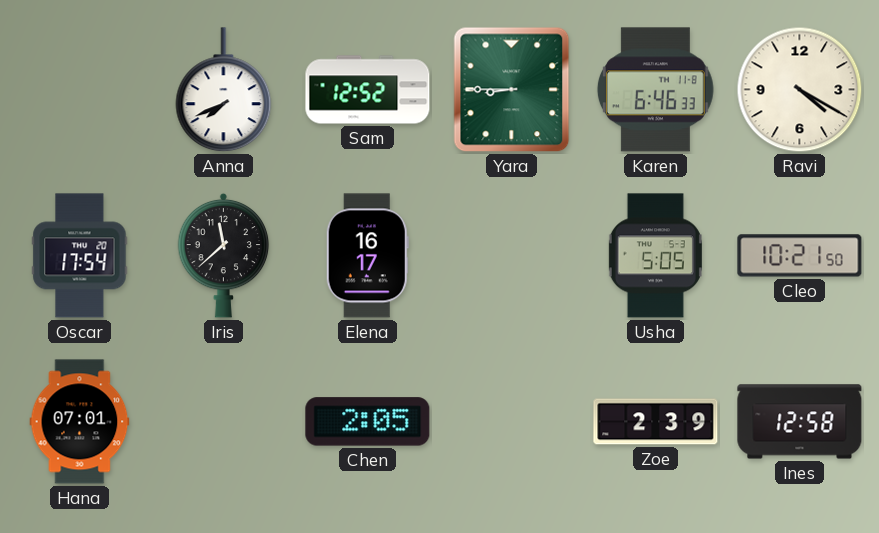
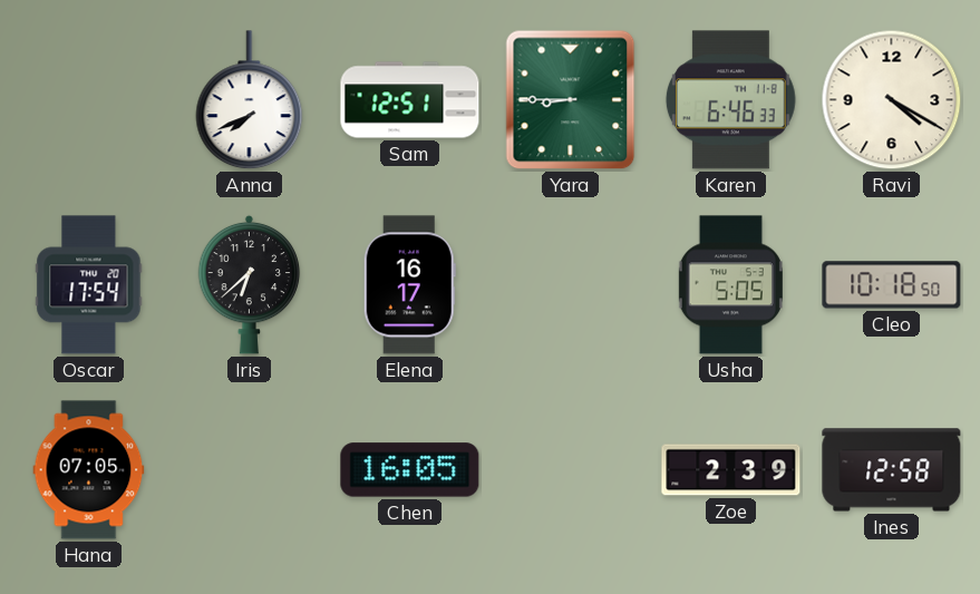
Sam: 12:52 -> 12:51 (410, 100)
Iris: 11:38 -> 6:38 (250, 284)
Cleo: 10:21 -> 10:18 (892, 285)
Hana: 07:01 -> 07:05 (89, 470)
Chen: 2:05 -> 16:05 (410, 470)
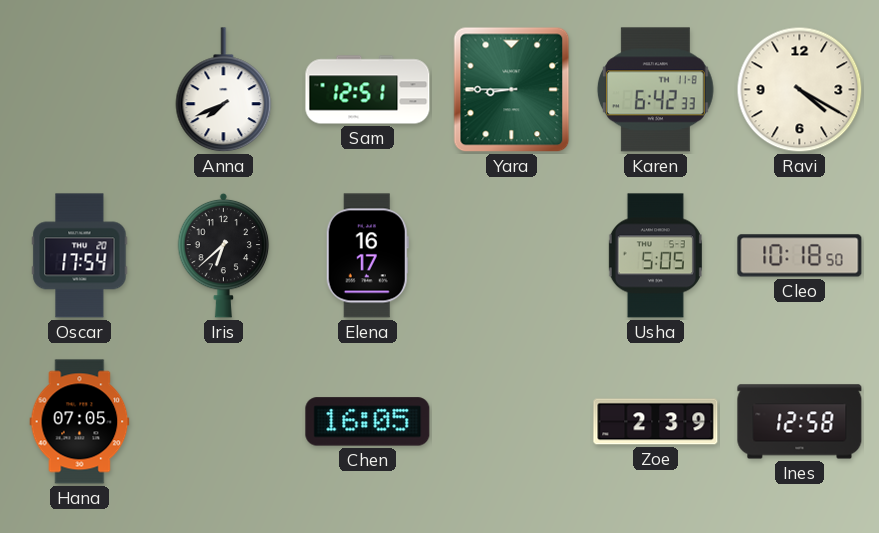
Karen: 6:46 -> 6:42 (655, 90)
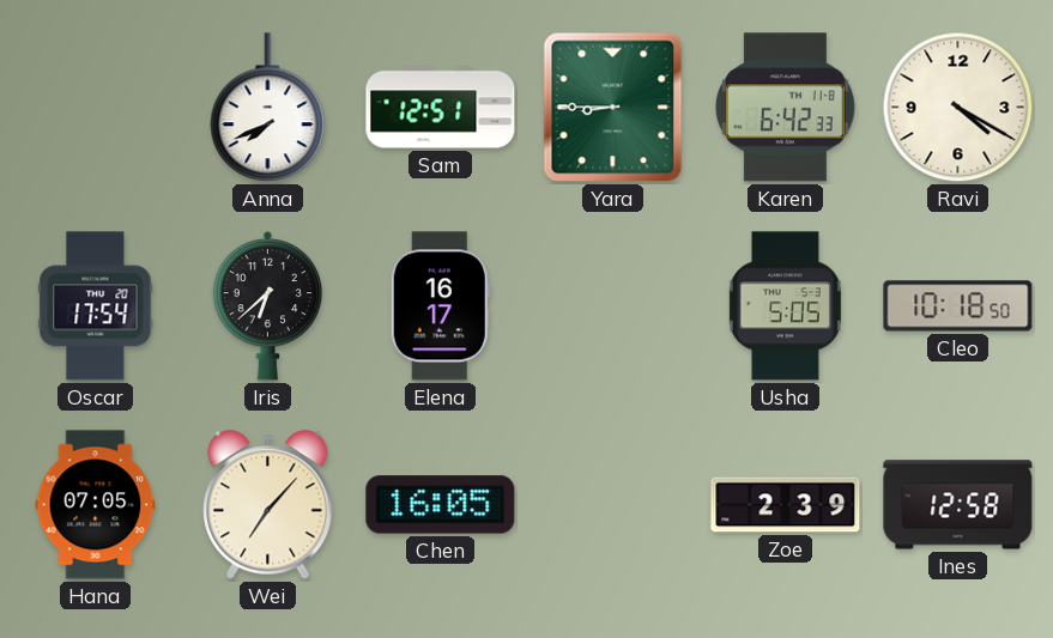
Wei: none -> 7:07 (268, 505)
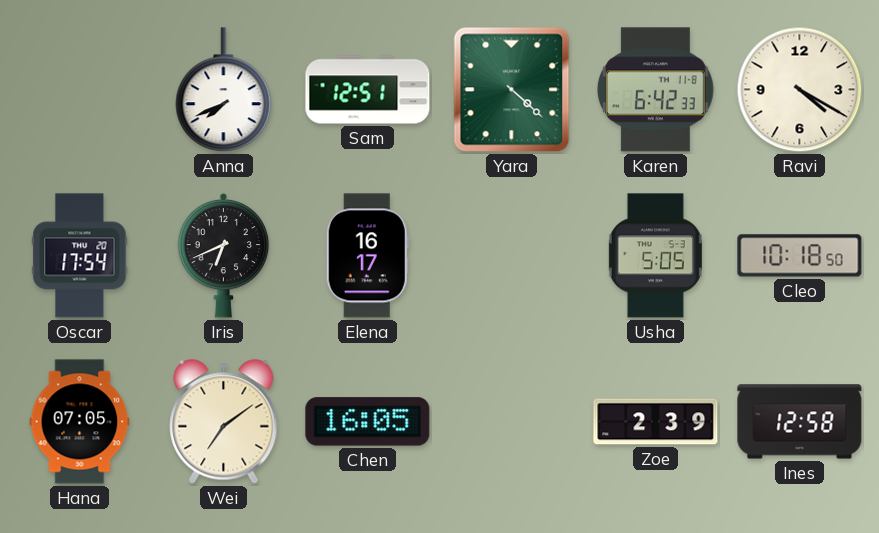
Yara: 8:45 -> 4:22 (512, 90)
Iris: 6:38 -> 6:41 (224, 255)
Wei: 7:07 -> 7:09 (224, 422)
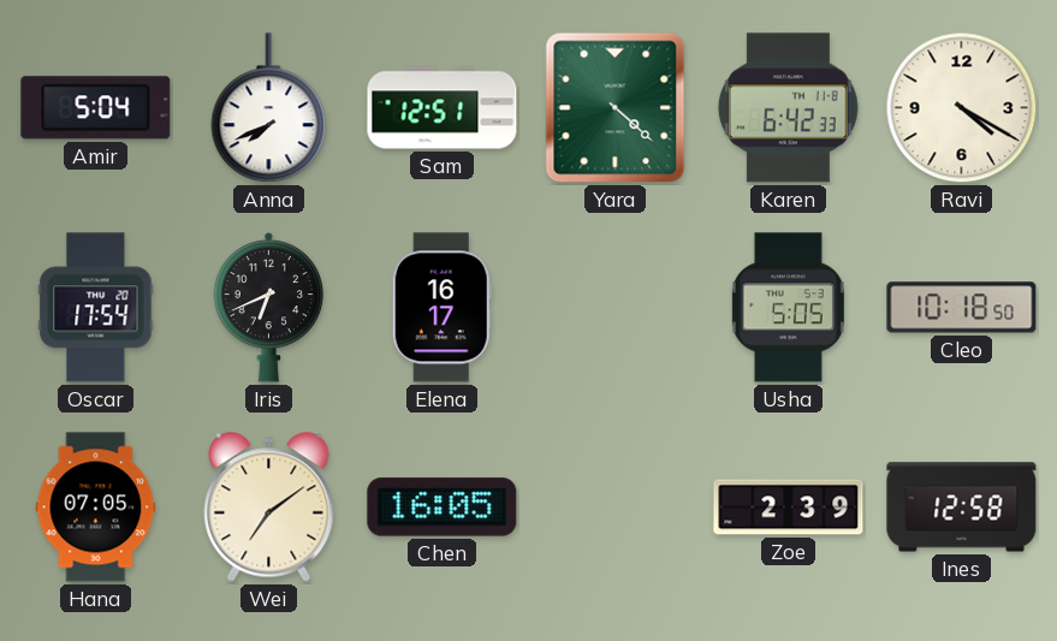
Amir: none -> 5:04 (96, 108)
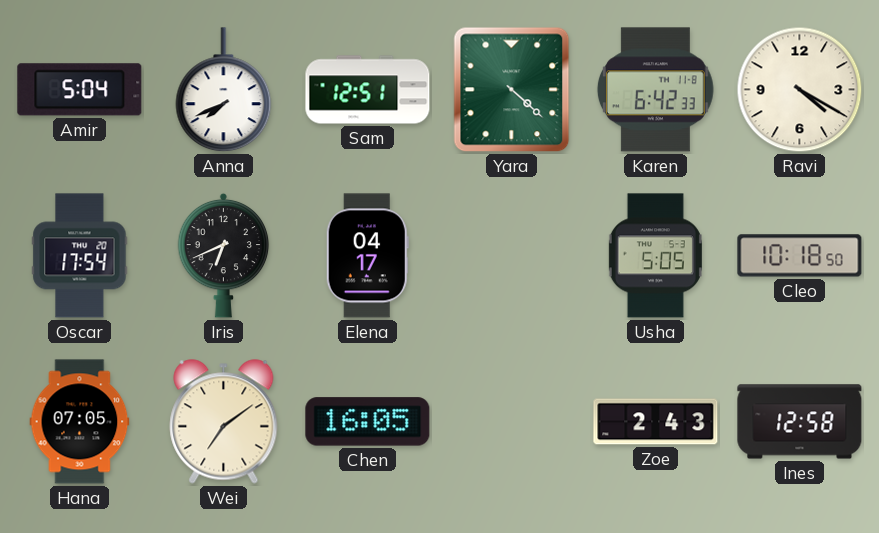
Elena: 16:17 -> 04:17 (367, 256)
Zoe: 2:39 -> 2:43 (656, 422)
